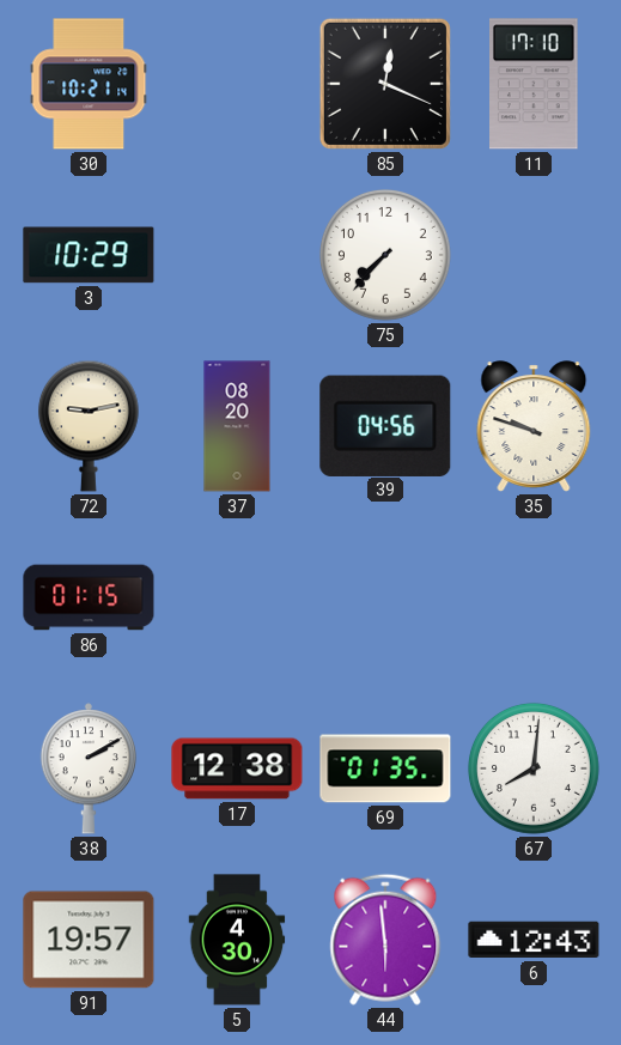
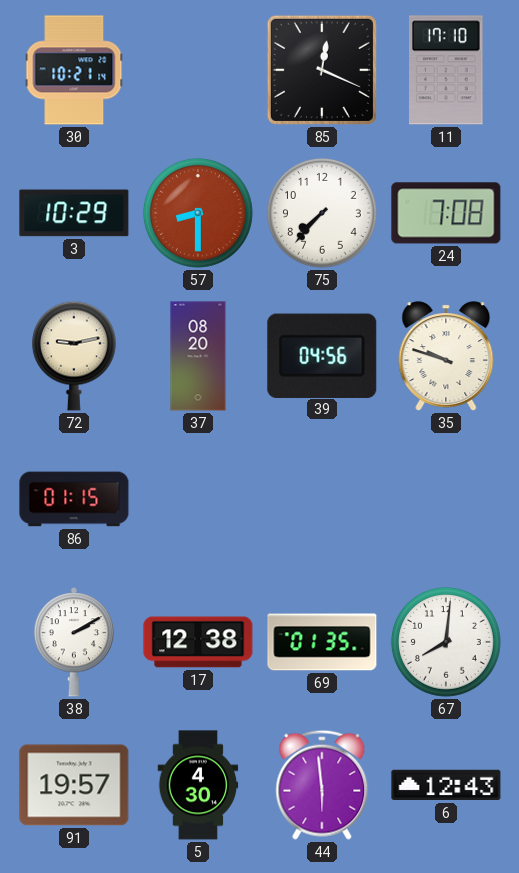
57: none -> 8:30 (198, 213)
24: none -> 7:08 (446, 213)
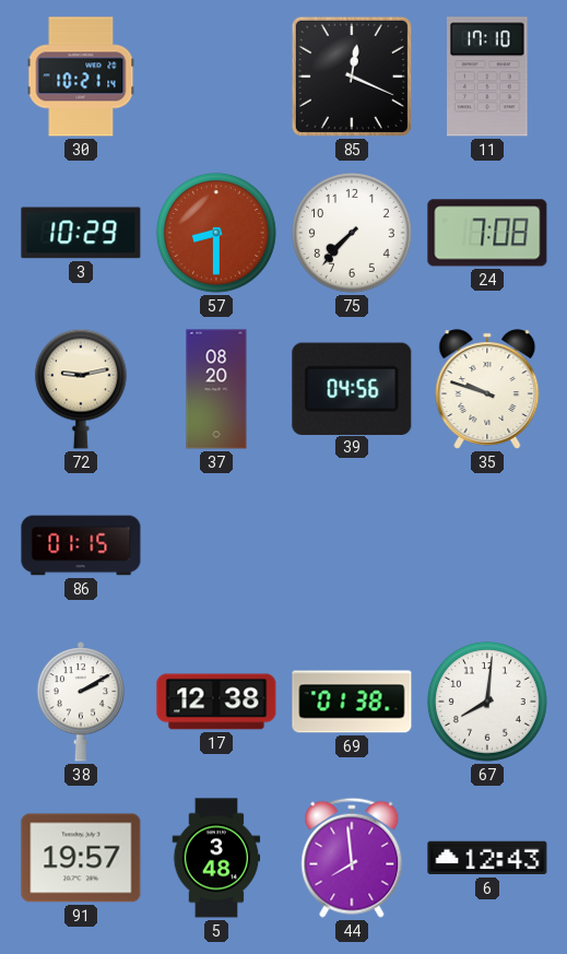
69: 01:35 -> 01:38 (352, 702)
5: 4:30 -> 3:48 (216, 858)
44: 5:59 -> 7:59 (352, 858)
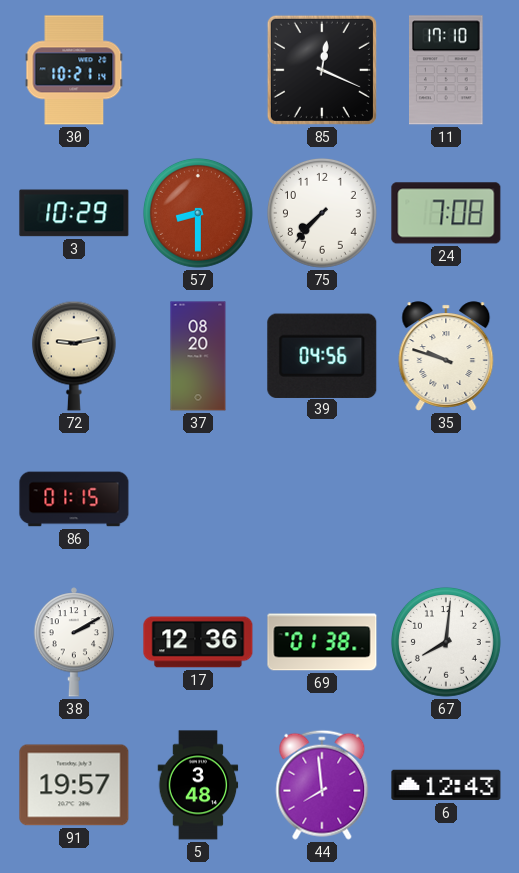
17: 12:38 -> 12:36 (198, 642)
